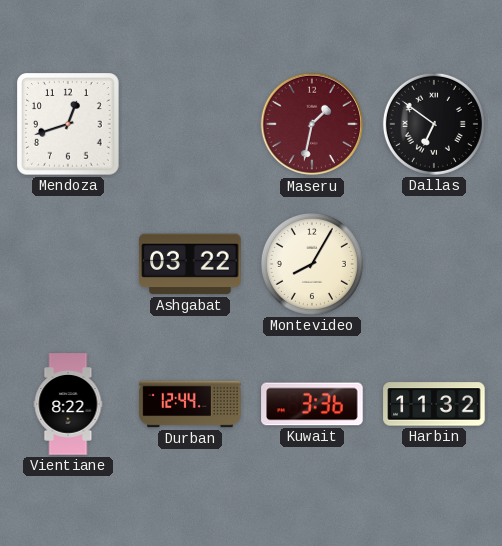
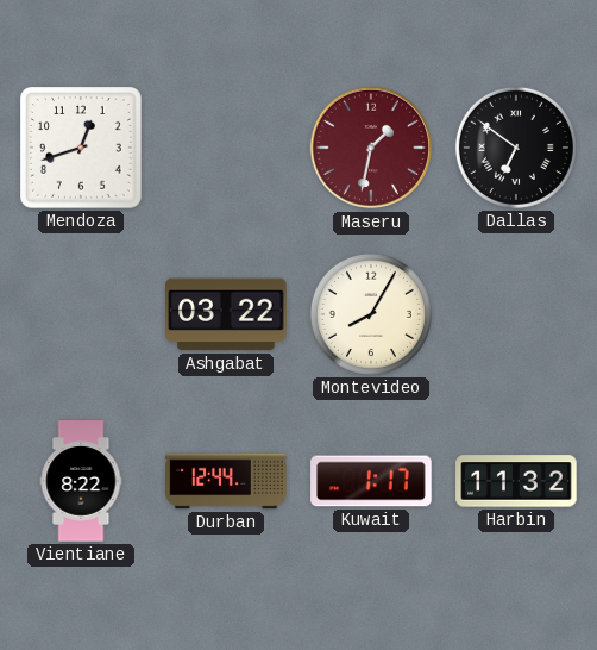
Kuwait: 3:36 -> 1:17 (371, 481)
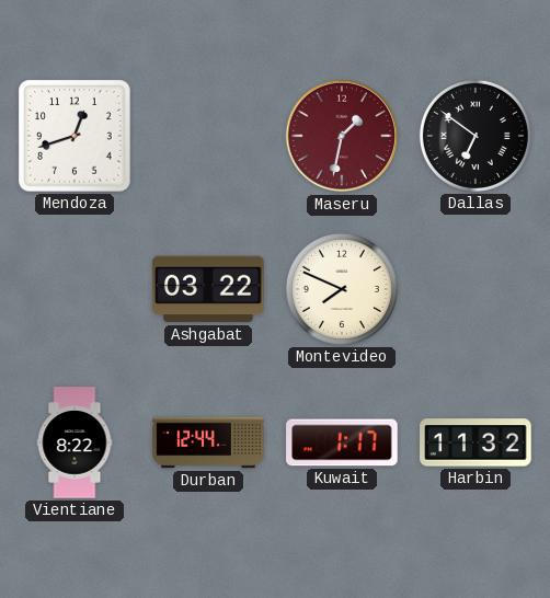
Montevideo: 8:05 -> 7:49 (342, 289)
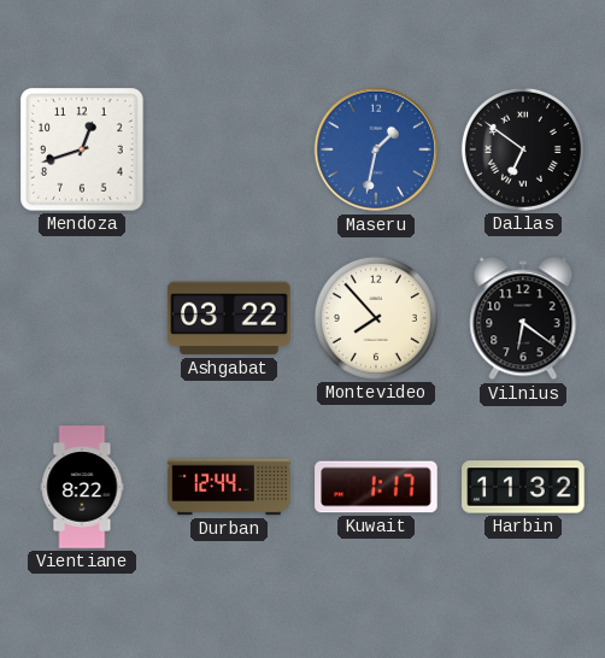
Maseru dial: burgundy -> blue (376, 149)
Montevideo: 7:49 -> 7:53 (376, 318)
Vilnius: none -> 6:21 (523, 318)
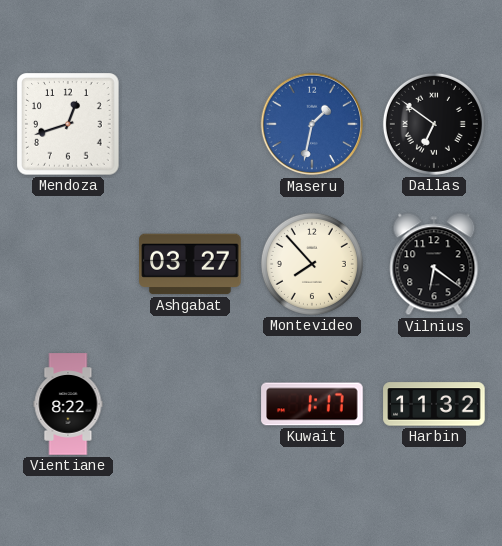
Ashgabat: 03:22 -> 03:27 (190, 264)
Durban: 12:44 -> none (229, 487)
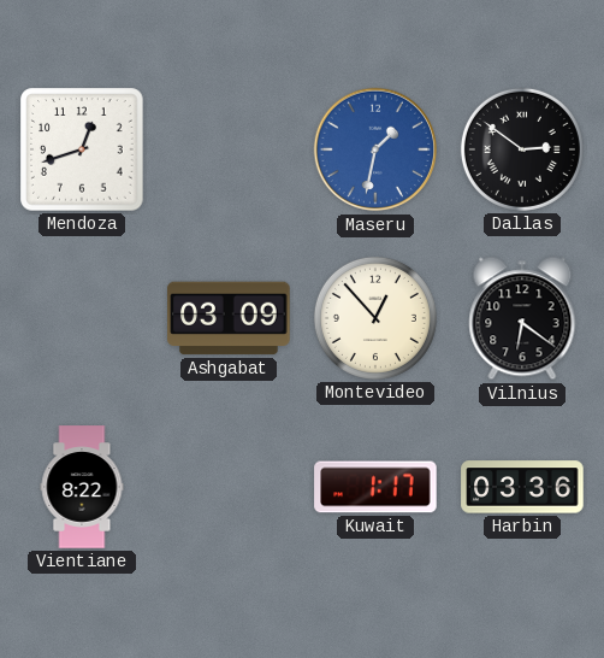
Dallas: 6:51 -> 2:51 (522, 149)
Ashgabat: 03:27 -> 03:09 (229, 318)
Montevideo: 7:53 -> 12:53 (375, 318)
Harbin: 11:32 -> 03:36 (522, 487)
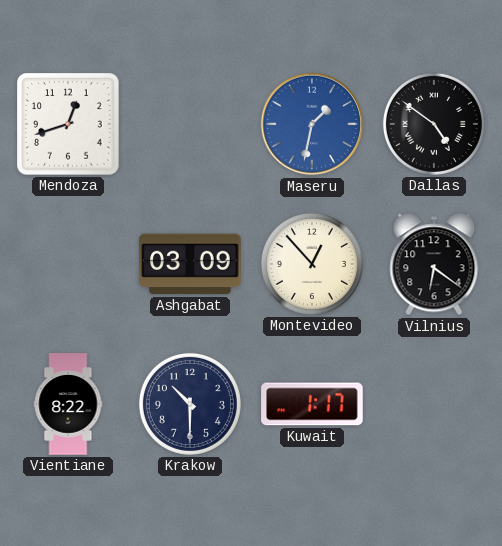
Dallas: 2:51 -> 4:51 (434, 124)
Krakow: none -> 10:30 (190, 404)
Harbin: 03:36 -> none (522, 487)
